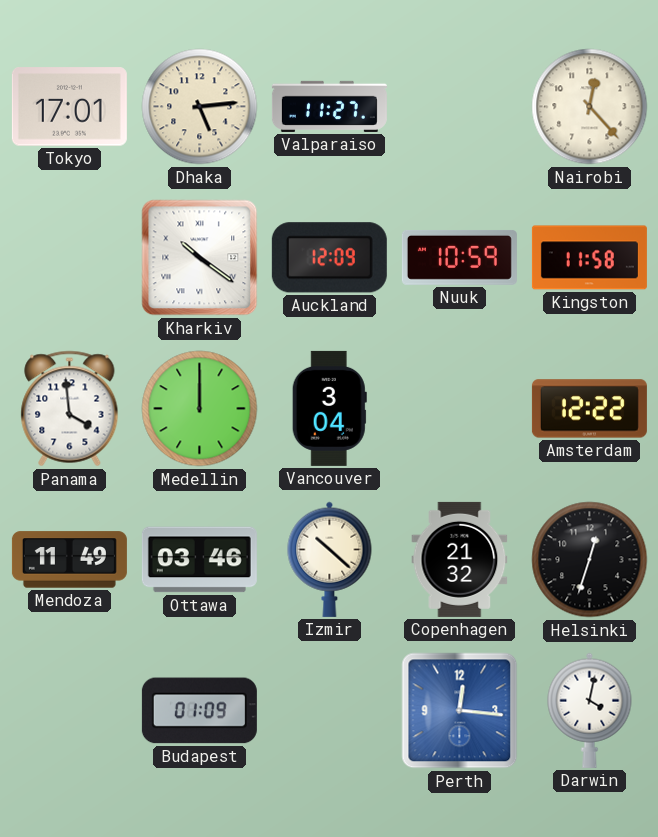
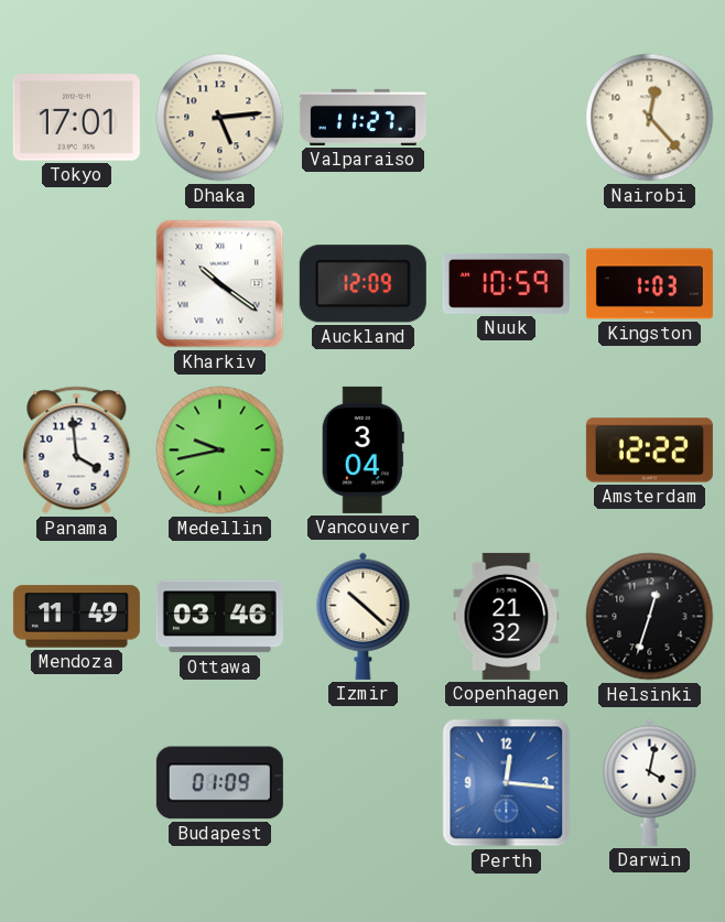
Kingston: 11:58 -> 1:03 (649, 284)
Medellin: 12:00 -> 9:43 (220, 451)
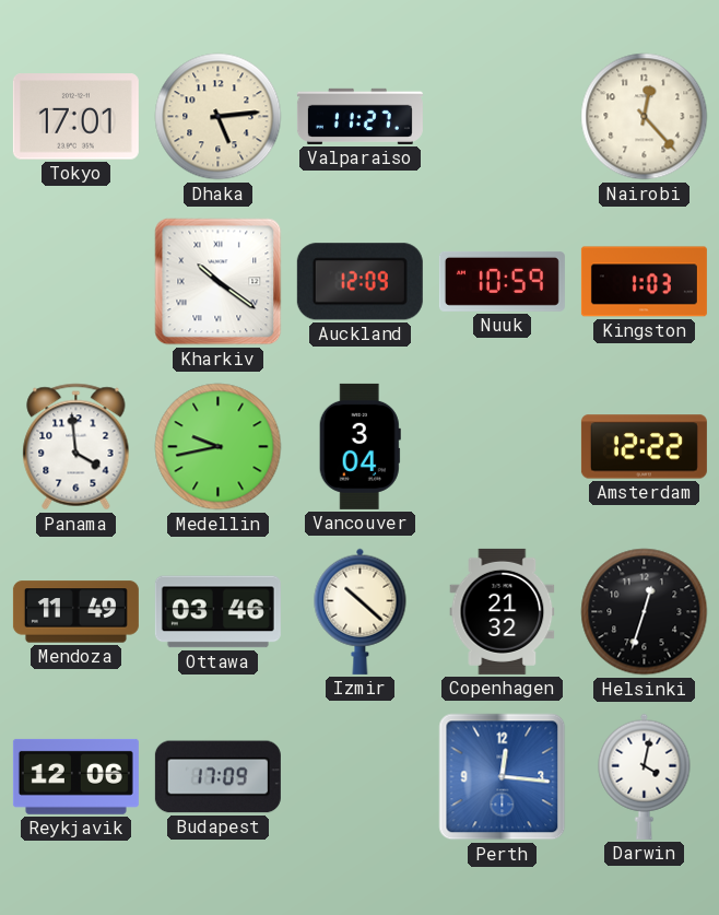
Reykjavik: none -> 12:06 (75, 776)
Budapest: 01:09 -> 17:09 (217, 777)
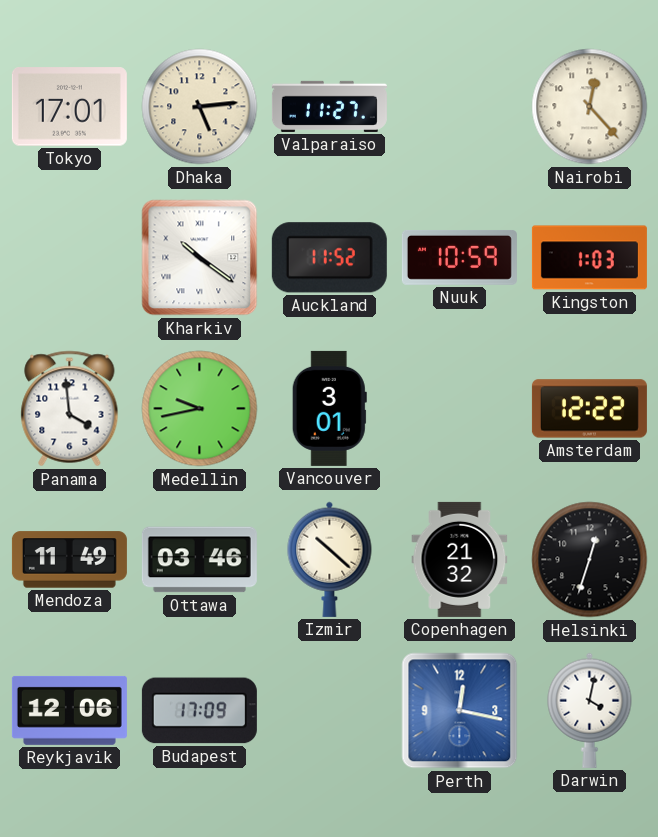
Auckland: 12:09 -> 11:52 (329, 258)
Vancouver: 3:04 -> 3:01 (329, 408)
Perth: 12:16 -> 12:17 (460, 711)
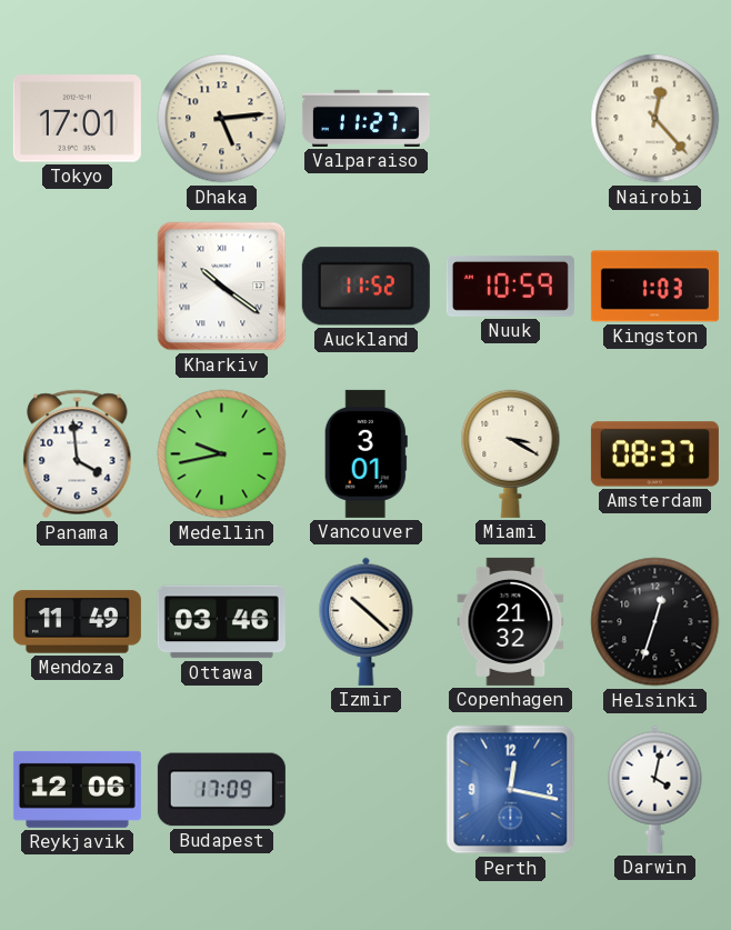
Miami: none -> 3:20 (511, 453)
Amsterdam: 12:22 -> 08:37 (654, 454)
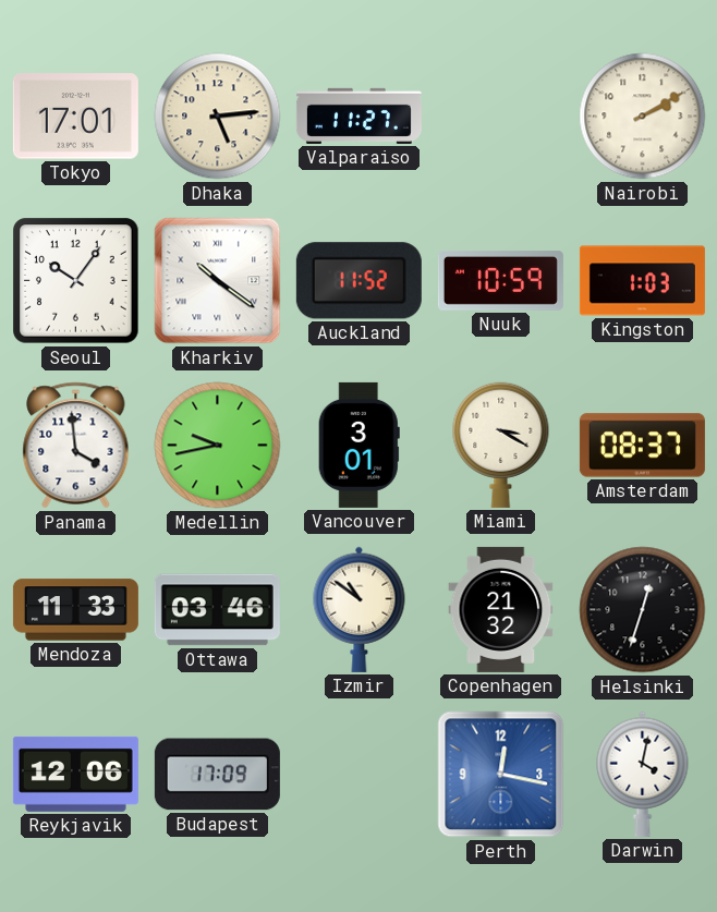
Nairobi: 12:23 -> 2:10 (643, 117)
Seoul: none -> 10:06 (76, 281)
Mendoza: 11:49 -> 11:33 (75, 610)
Izmir: 10:22 -> 10:51 (360, 609)
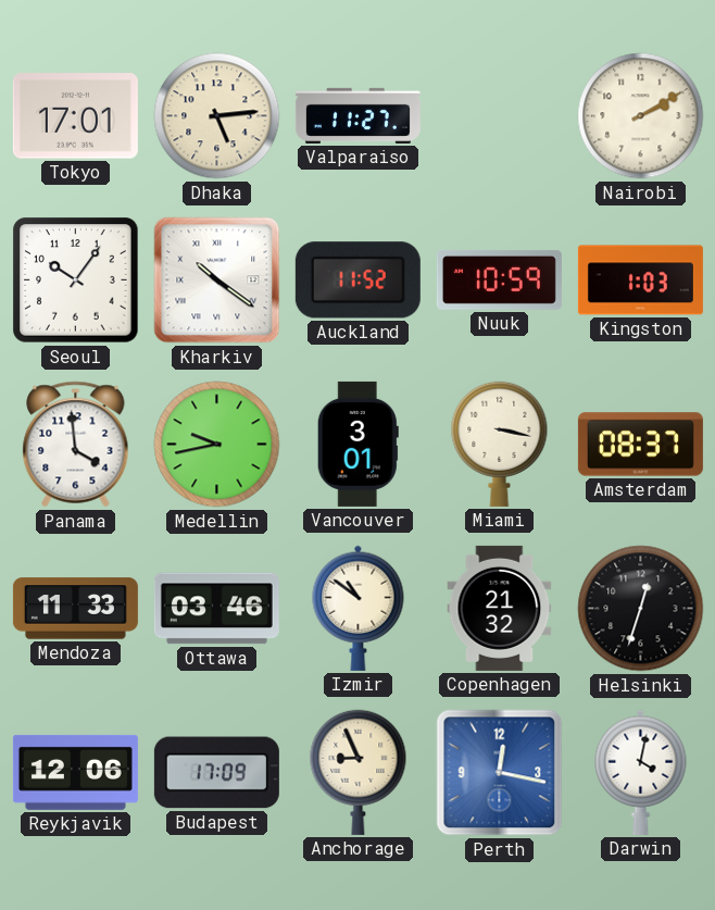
Miami: 3:20 -> 3:17 (500, 444)
Anchorage: none -> 8:56 (359, 772)
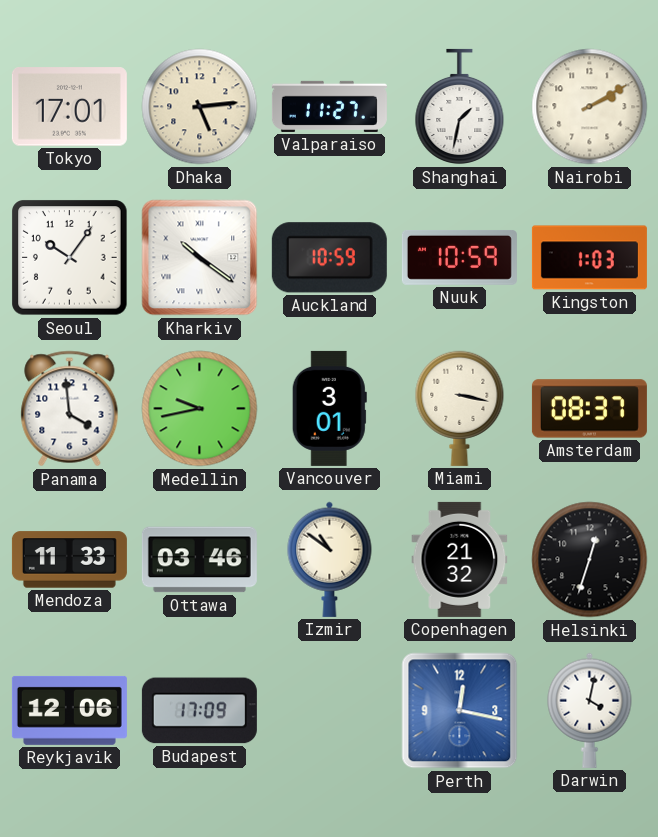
Shanghai: none -> 1:32 (460, 107)
Auckland: 11:52 -> 10:59 (329, 258)
Anchorage: 8:56 -> none (359, 772)
